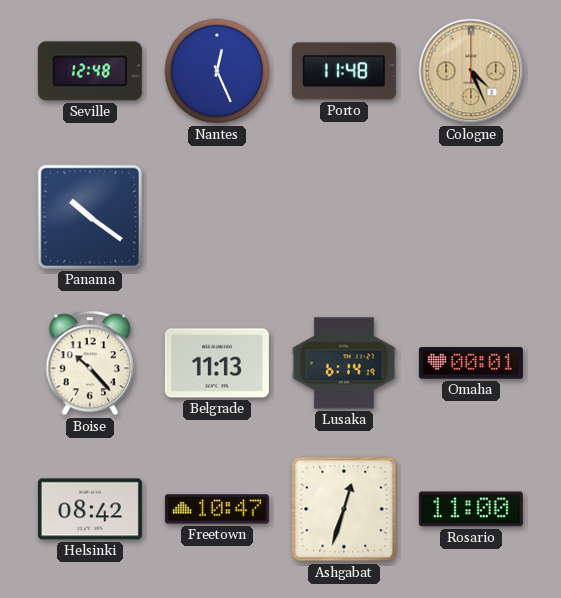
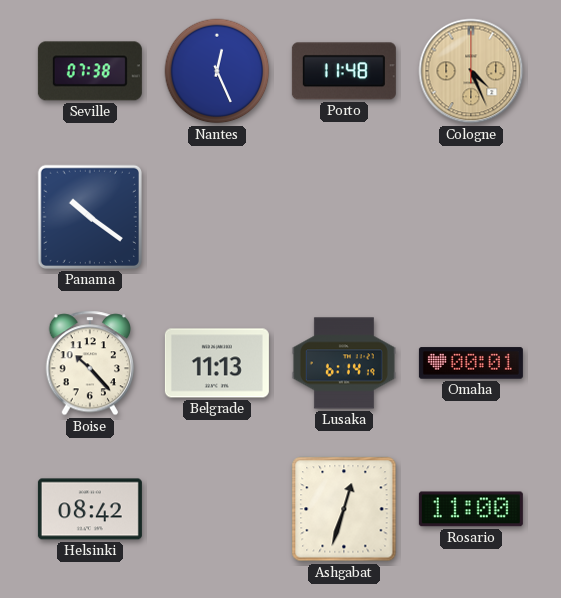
Seville: 12:48 -> 07:38 (90, 71)
Freetown: 10:47 -> none (217, 509)
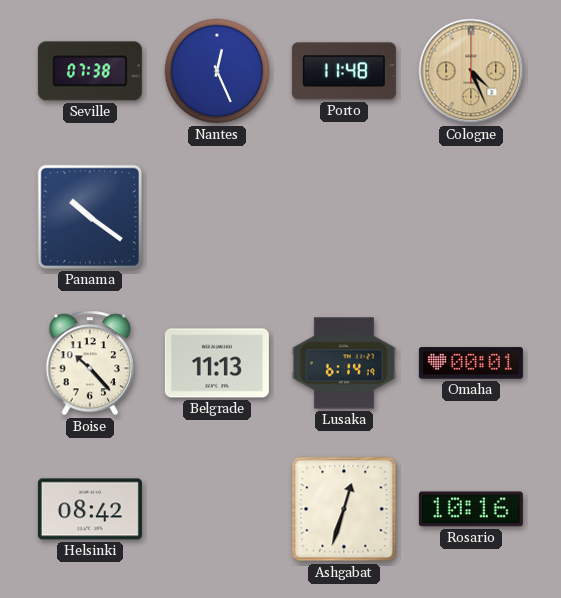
Rosario: 11:00 -> 10:16 (471, 509)
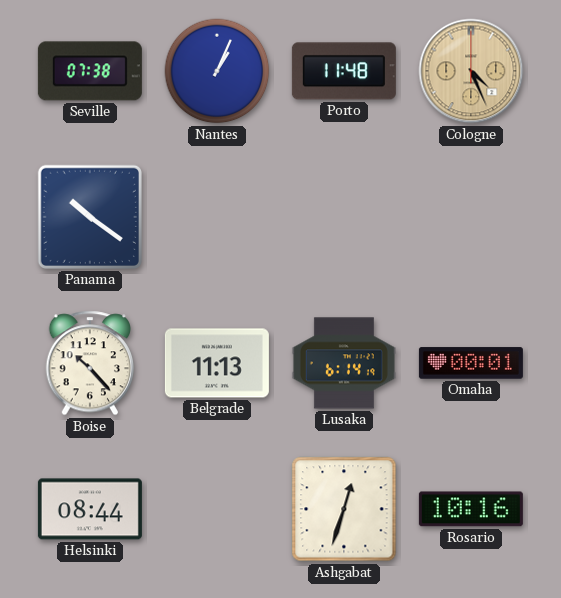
Nantes: 12:26 -> 1:04 (217, 71)
Helsinki: 08:42 -> 08:44 (90, 509)
